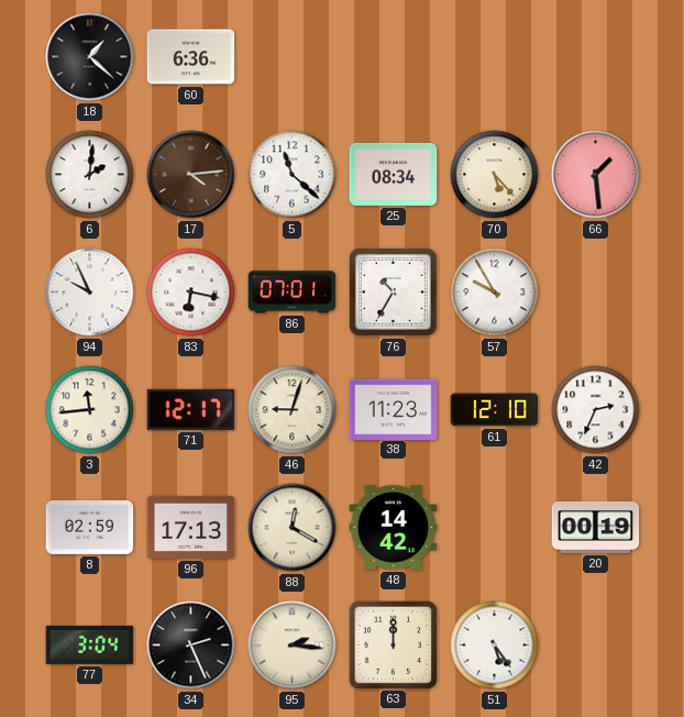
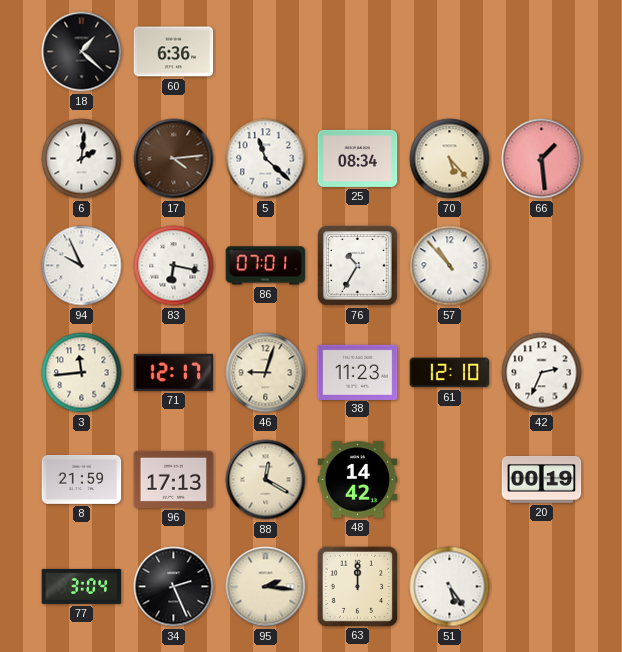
57: 9:55 -> 10:53 (450, 266)
8: 02:59 -> 21:59 (82, 479)
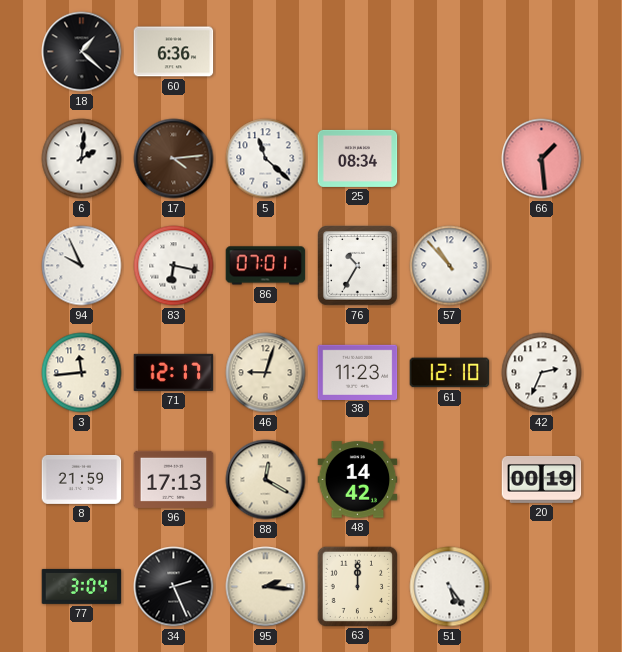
70: 5:23 -> none (450, 159)
